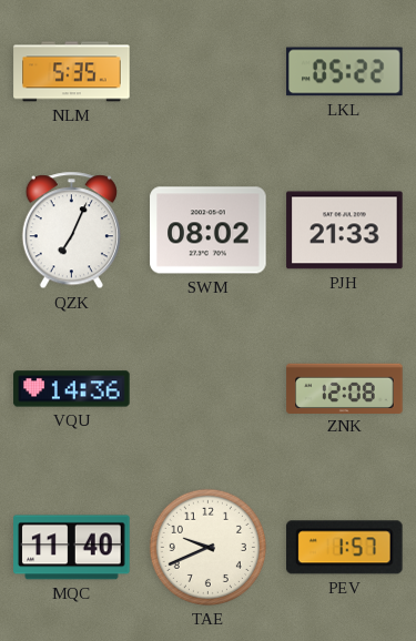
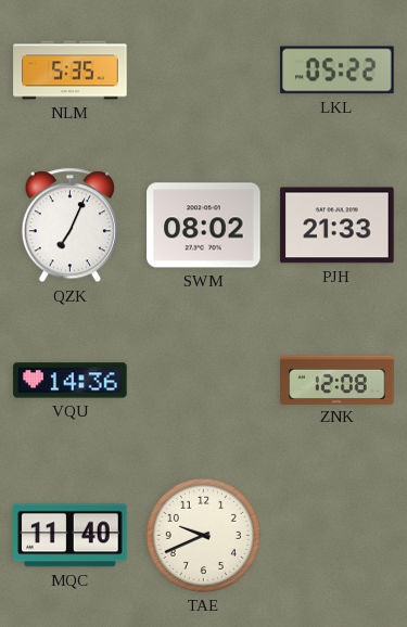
PEV: 1:57 -> none (345, 548)
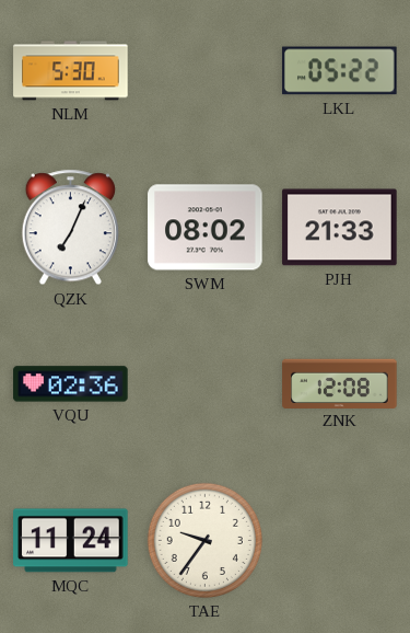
NLM: 5:35 -> 5:30 (71, 71)
VQU: 14:36 -> 02:36 (71, 384)
MQC: 11:40 -> 11:24 (71, 541)
TAE: 9:41 -> 9:36 (204, 540)
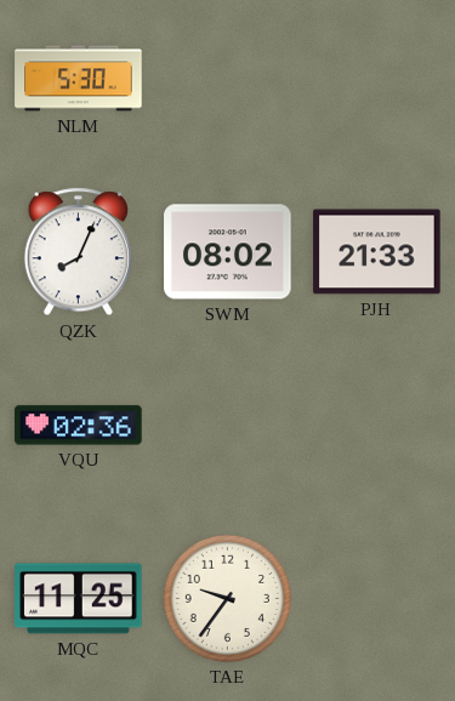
LKL: 05:22 -> none (340, 71)
QZK: 7:04 -> 8:04 (78, 252)
ZNK: 12:08 -> none (340, 383)
MQC: 11:24 -> 11:25 (79, 599)
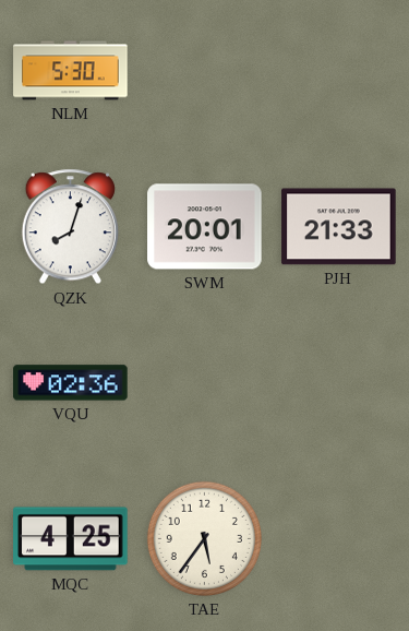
QZK: 8:04 -> 8:03 (70, 227)
SWM: 08:02 -> 20:01 (205, 227)
MQC: 11:25 -> 4:25 (71, 539)
TAE: 9:36 -> 5:36 (204, 538)
